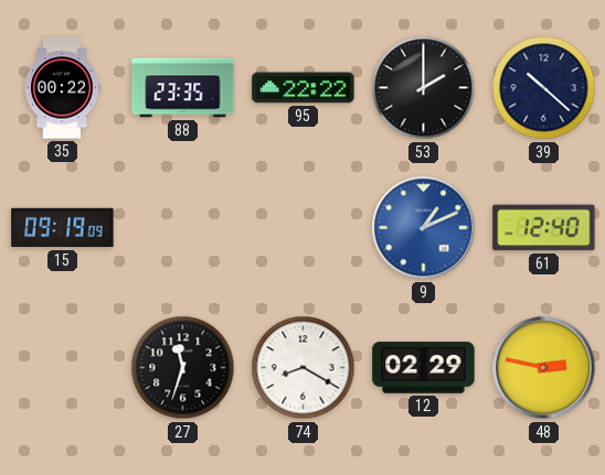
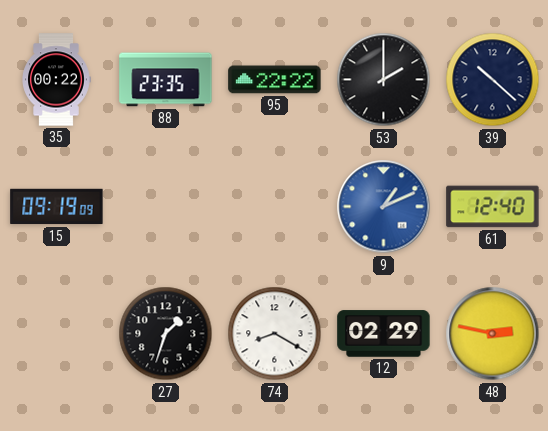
27: 11:33 -> 1:33 (166, 334)
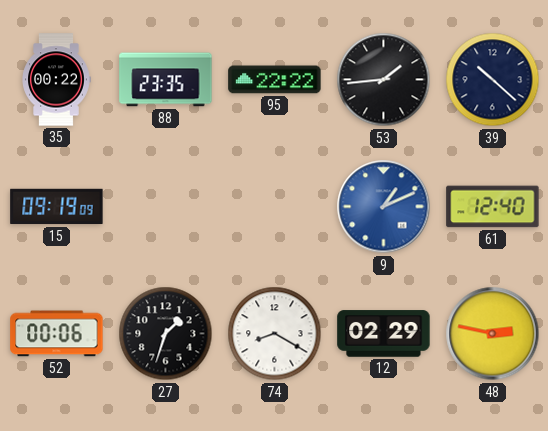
53: 2:00 -> 1:44 (384, 80)
52: none -> 00:06 (57, 334)
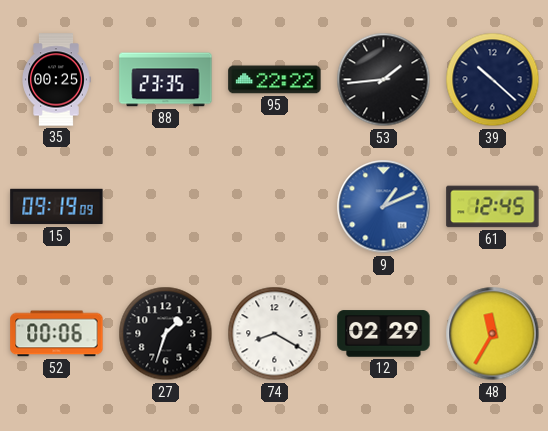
35: 00:22 -> 00:25 (56, 80)
61: 12:40 -> 12:45 (493, 207)
48: 2:47 -> 11:35 (493, 334)
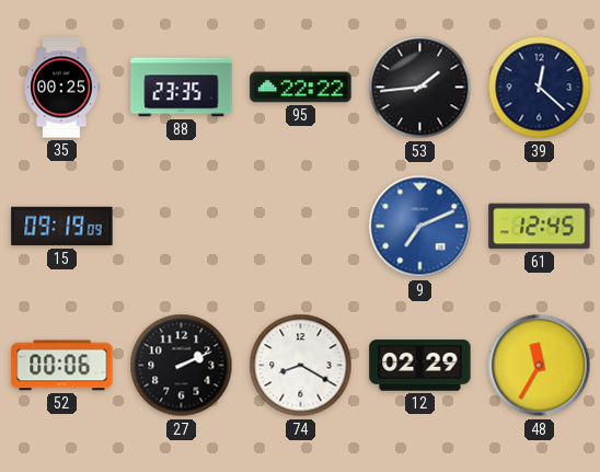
39: 10:22 -> 12:22 (540, 88)
9: 1:11 -> 7:11 (420, 227)
27: 1:33 -> 2:11 (182, 366)
